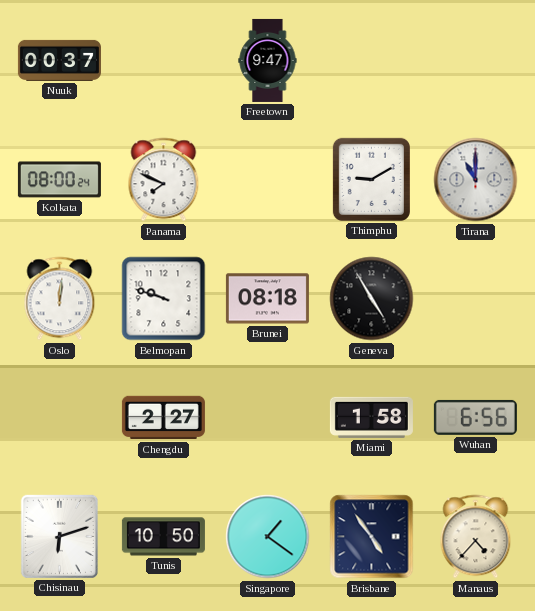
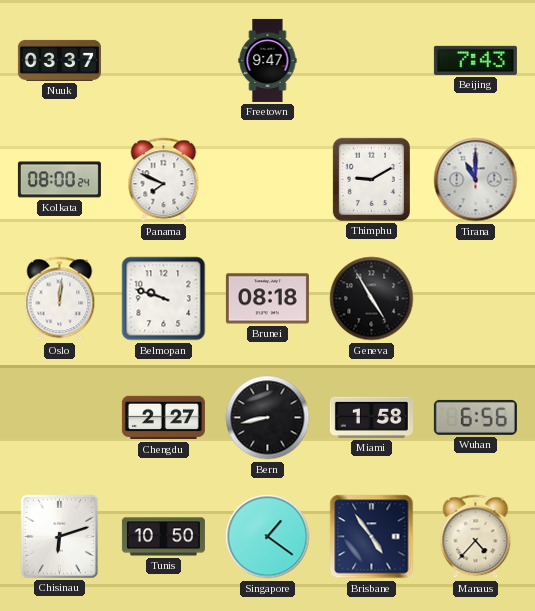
Nuuk: 00:37 -> 03:37 (59, 60)
Beijing: none -> 7:43 (475, 60)
Bern: none -> 8:43 (268, 418)
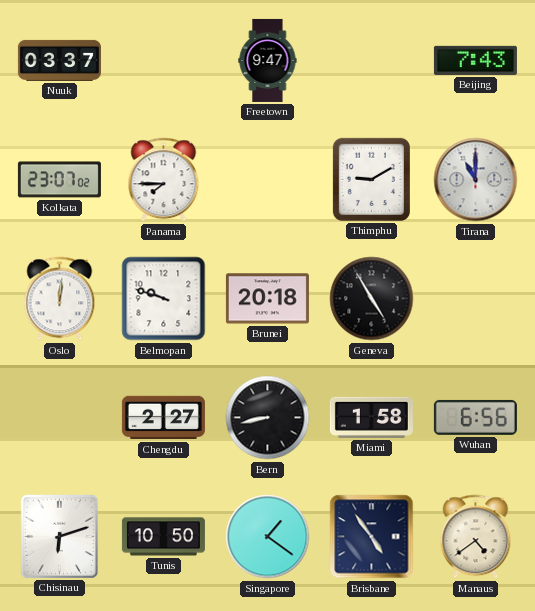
Kolkata: 08:00 -> 23:07 (59, 180)
Panama: 7:49 -> 7:45 (164, 180)
Brunei: 08:18 -> 20:18 (267, 299)
Manaus: 4:37 -> 4:39 (476, 537)
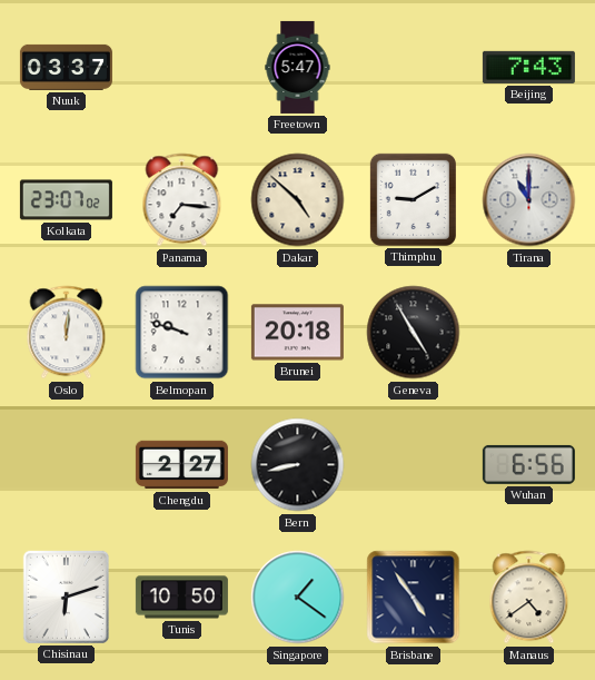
Freetown: 9:47 -> 5:47 (298, 67)
Panama: 7:45 -> 7:16 (182, 200)
Dakar: none -> 4:52 (298, 200)
Miami: 1:58 -> none (371, 417)
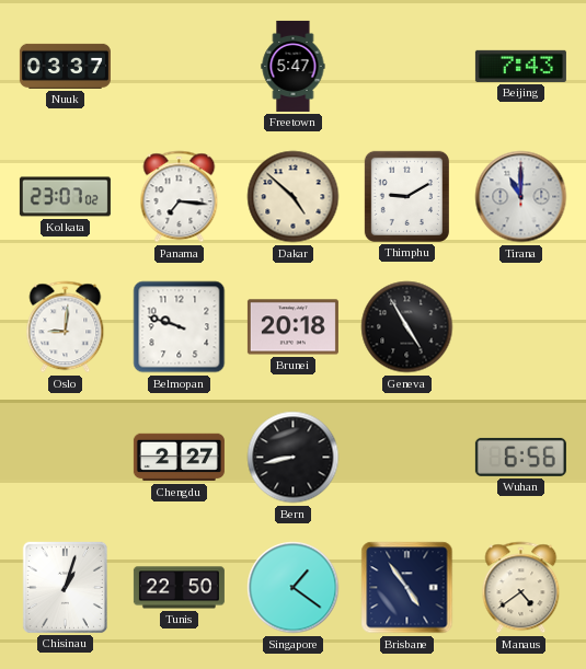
Oslo: 12:01 -> 9:01 (66, 327)
Chisinau: 6:12 -> 1:03 (65, 587)
Tunis: 10:50 -> 22:50 (179, 588)
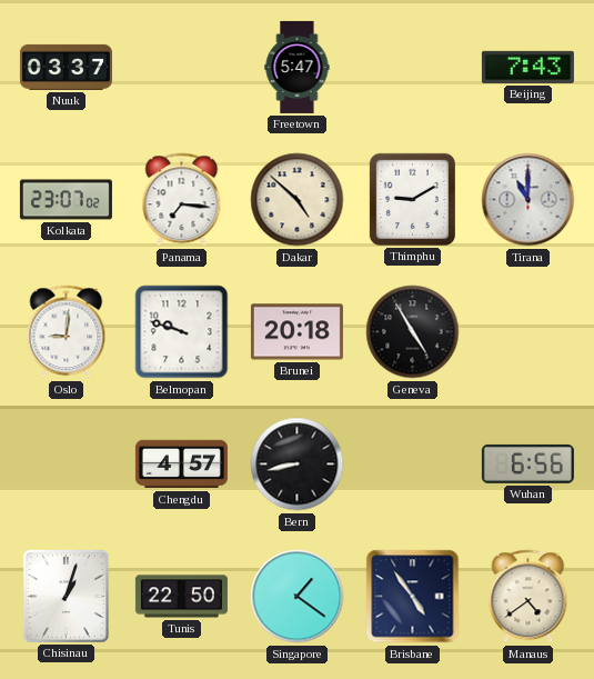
Chengdu: 2:27 -> 4:57 (181, 465)
